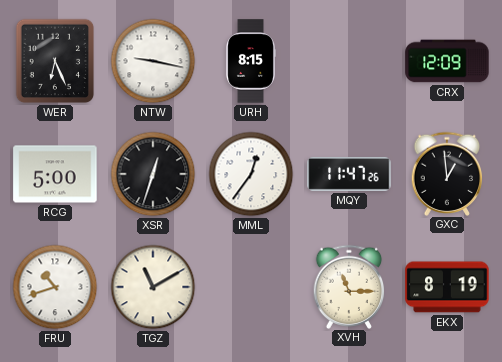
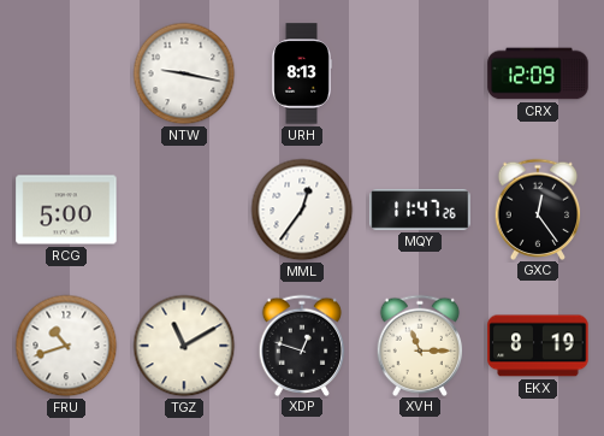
WER: 6:26 -> none (55, 61)
URH: 8:15 -> 8:13 (302, 73)
XSR: 12:33 -> none (153, 174)
GXC: 12:59 -> 12:24 (538, 208)
XDP: none -> 12:48 (302, 344)
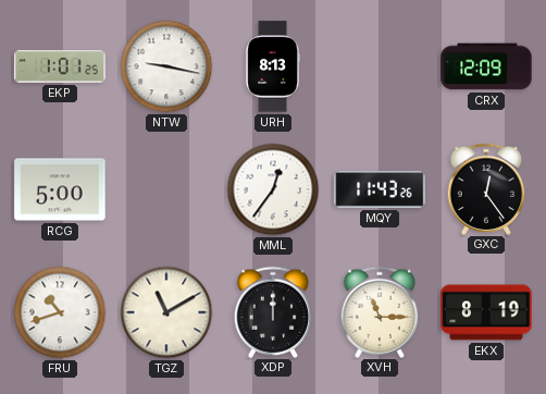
EKP: none -> 1:01 (60, 66)
MQY: 11:47 -> 11:43 (380, 189)
XDP: 12:48 -> 12:00 (273, 311)
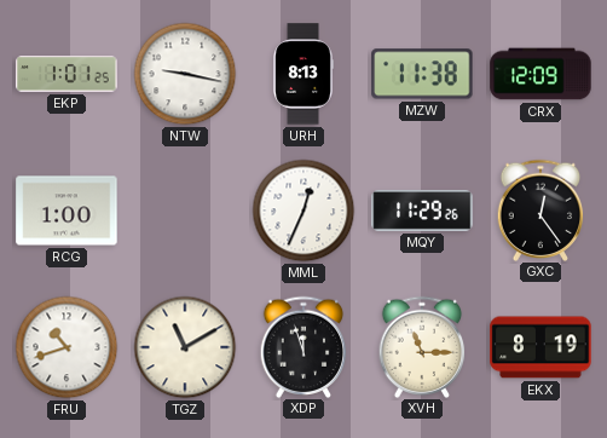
MZW: none -> 11:38 (422, 74)
RCG: 5:00 -> 1:00 (67, 211)
MML: 12:36 -> 12:34 (303, 211)
MQY: 11:43 -> 11:29 (422, 211)
XDP: 12:00 -> 11:57 (303, 346)
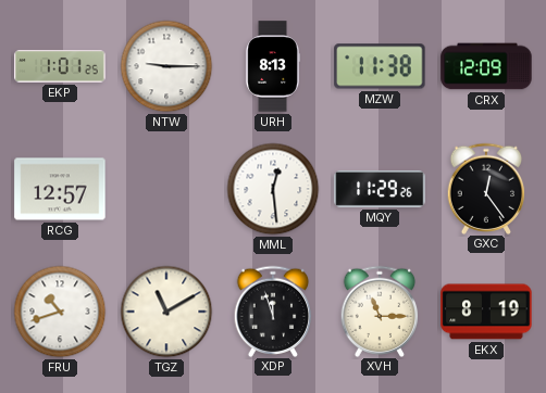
NTW: 9:17 -> 9:15 (166, 66)
RCG: 1:00 -> 12:57 (60, 189)
MML: 12:34 -> 12:29 (273, 189)
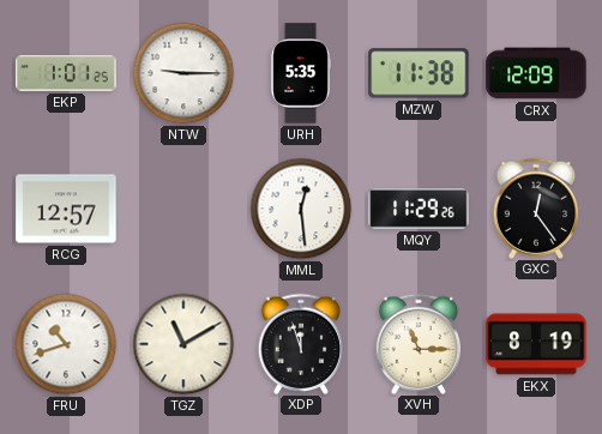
URH: 8:13 -> 5:35 (301, 73)
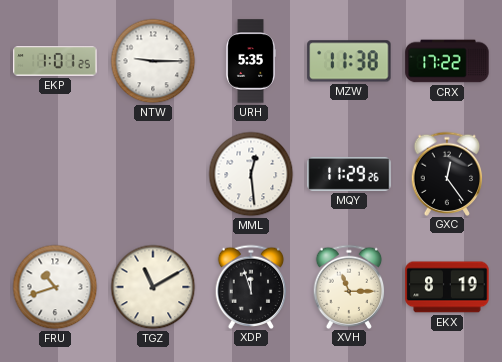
CRX: 12:09 -> 17:22 (447, 61)
RCG: 12:57 -> none (66, 209)
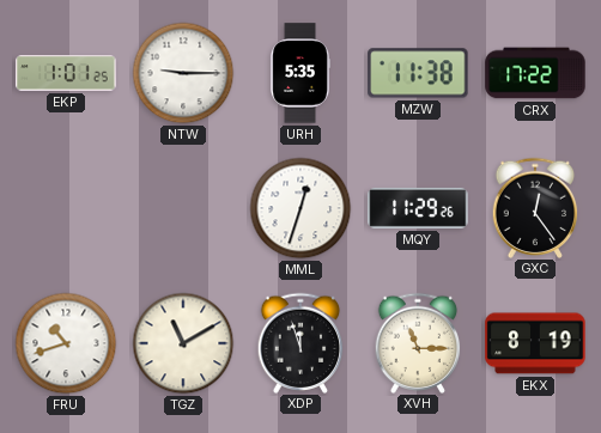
MML: 12:29 -> 12:33 (300, 208)
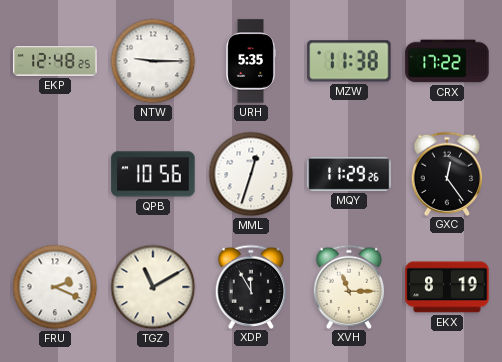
EKP: 1:01 -> 12:48 (55, 61)
QPB: none -> 10:56 (153, 174)
FRU: 10:42 -> 2:19 (55, 287)
XDP: 11:57 -> 11:55 (251, 286)
